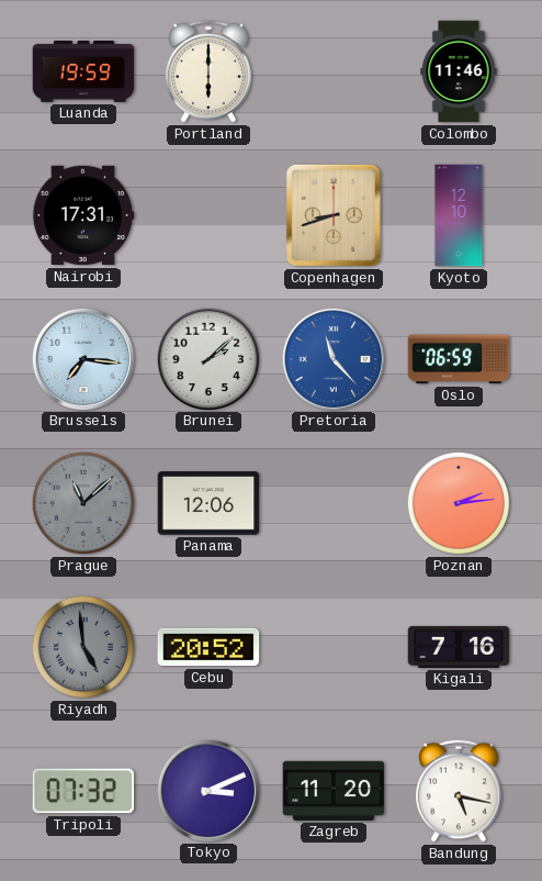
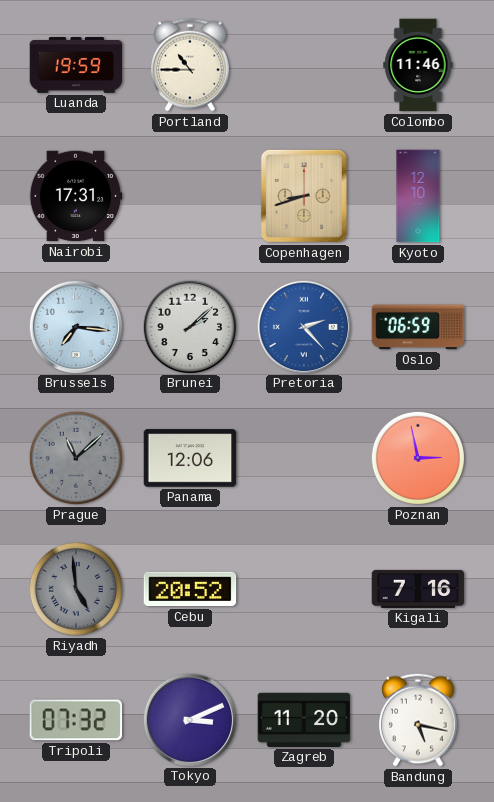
Portland: 6:00 -> 10:45 (191, 65)
Pretoria: 11:23 -> 2:23 (303, 326)
Poznan: 2:14 -> 2:58 (418, 458)
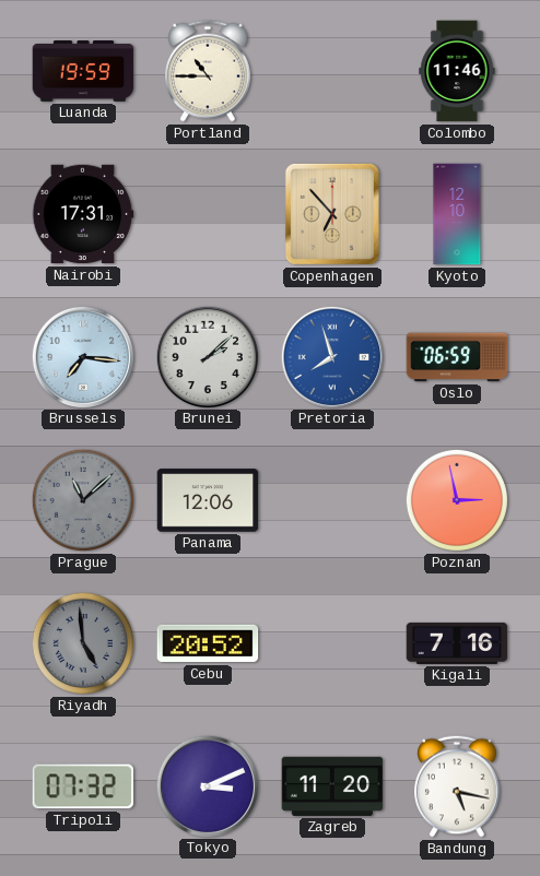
Copenhagen: 8:42 -> 6:53 (332, 214)
Pretoria: 2:23 -> 7:57 (331, 356)
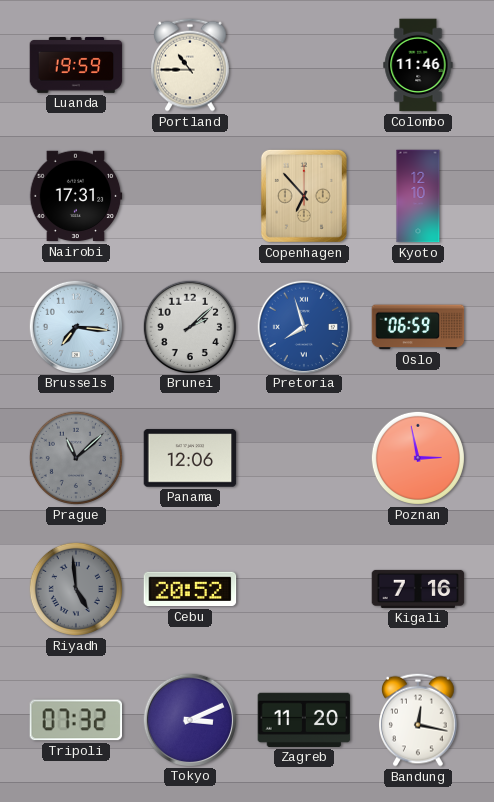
Bandung: 5:17 -> 12:17 (419, 720)
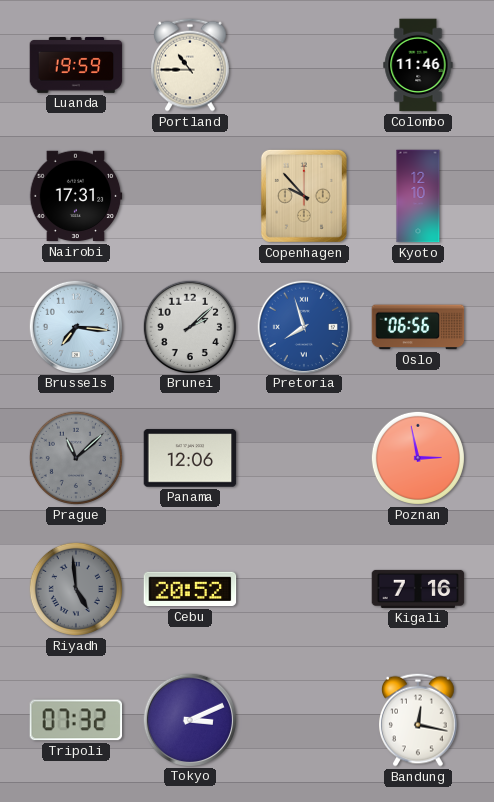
Copenhagen: 6:53 -> 9:53 (304, 196)
Oslo: 06:59 -> 06:56 (418, 327)
Zagreb: 11:20 -> none (304, 720)
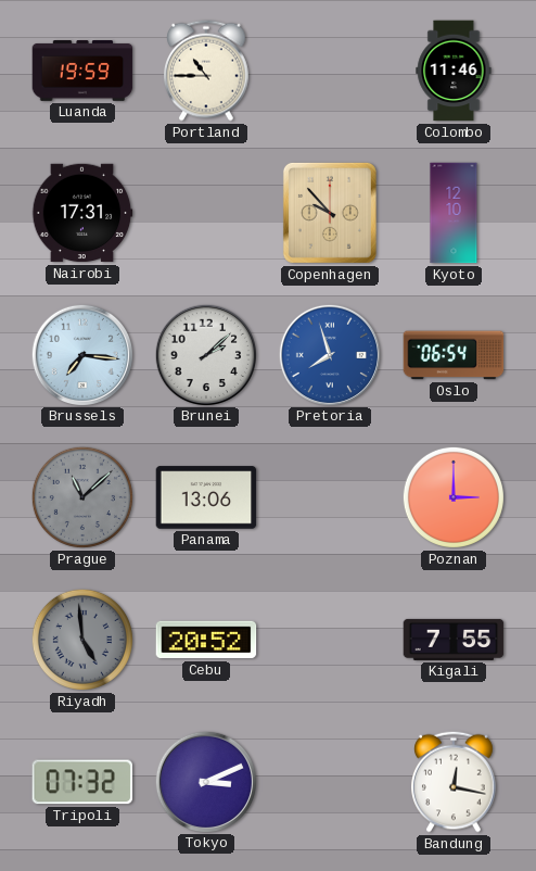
Oslo: 06:56 -> 06:54 (454, 355)
Panama: 12:06 -> 13:06 (206, 497)
Poznan: 2:58 -> 3:00 (454, 497)
Kigali: 7:16 -> 7:55 (454, 640)
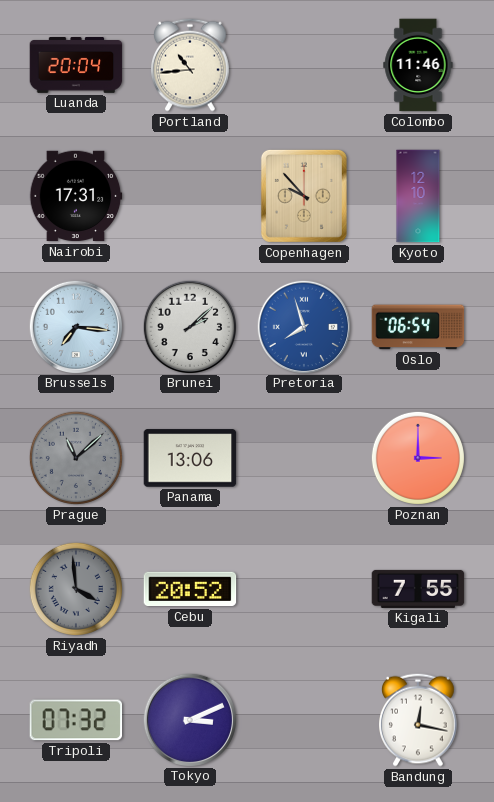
Luanda: 19:59 -> 20:04 (76, 66)
Portland: 10:45 -> 10:44 (191, 65)
Riyadh: 4:59 -> 3:59 (76, 589)
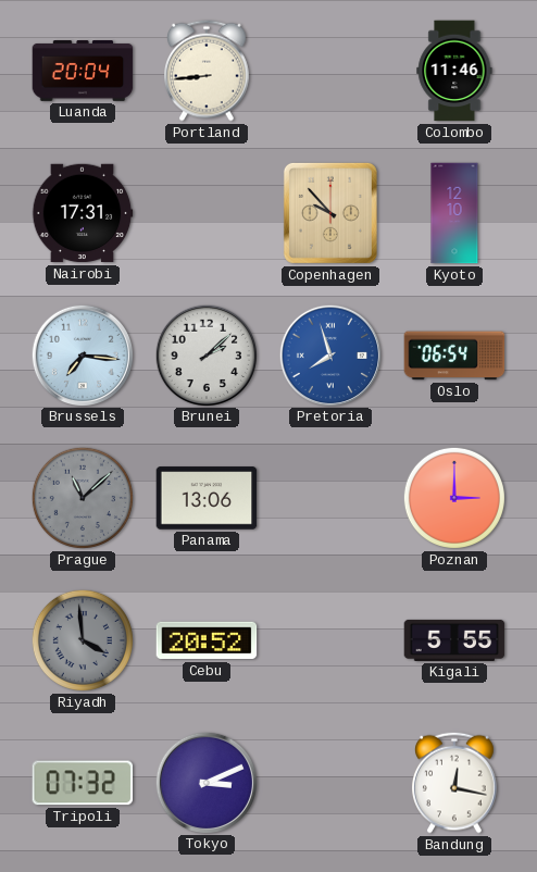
Portland: 10:44 -> 8:44 (208, 71)
Kigali: 7:55 -> 5:55 (454, 640)
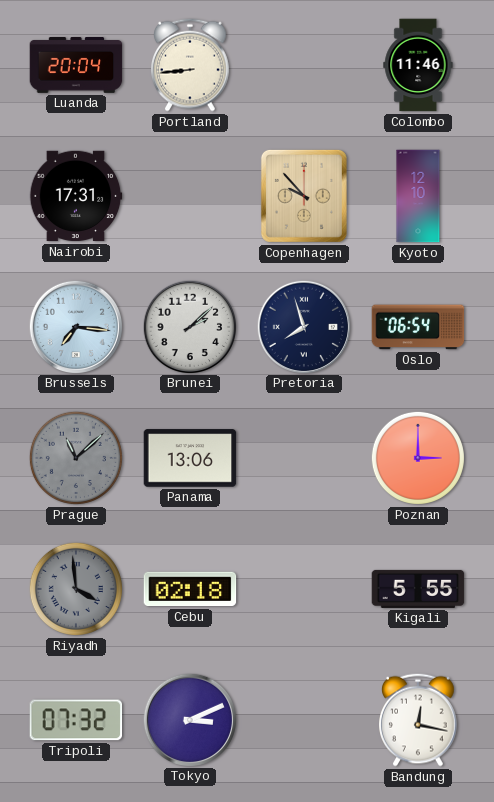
Pretoria dial: blue -> navy (303, 326)
Cebu: 20:52 -> 02:18 (190, 589)
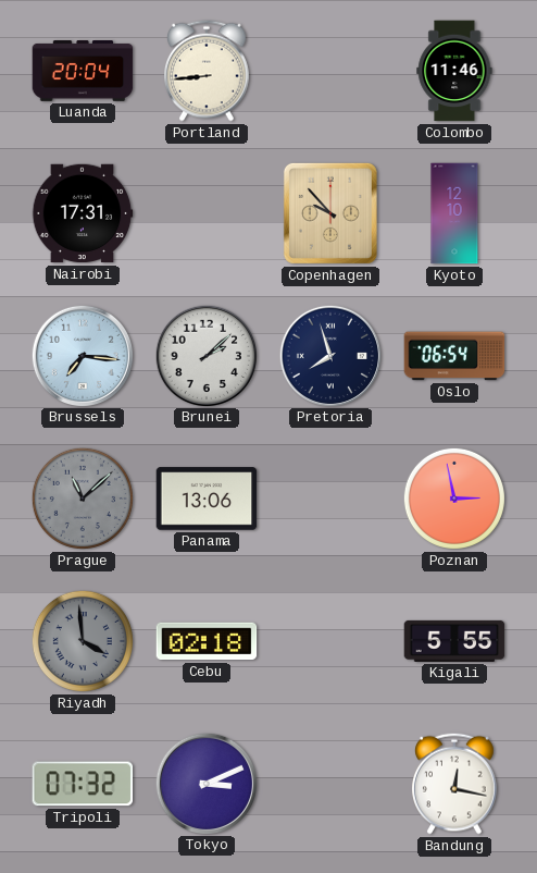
Poznan: 3:00 -> 2:58 (454, 499)
